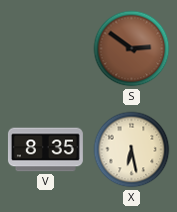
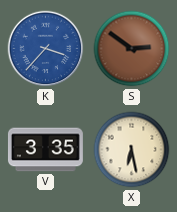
K: none -> 3:37 (46, 49)
V: 8:35 -> 3:35 (45, 150)
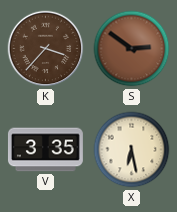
K dial: blue -> brown (46, 49)
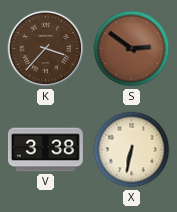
V: 3:35 -> 3:38 (45, 150)
X: 6:28 -> 6:32 (132, 150)
